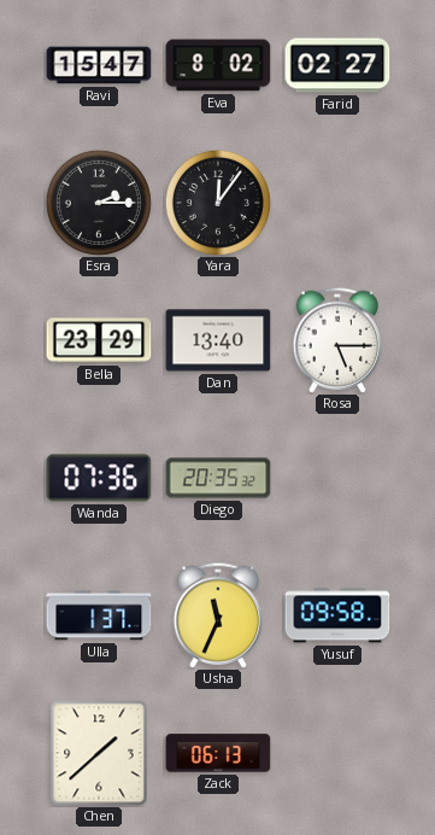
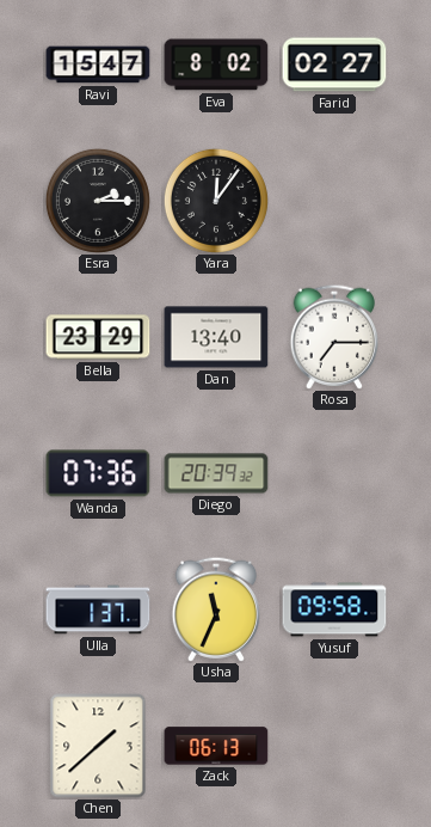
Rosa: 5:15 -> 7:15 (333, 337)
Diego: 20:35 -> 20:39 (216, 473)
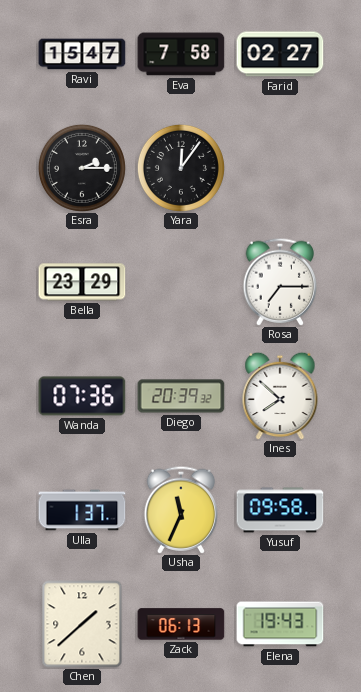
Eva: 8:02 -> 7:58 (181, 54)
Dan: 13:40 -> none (216, 337)
Ines: none -> 7:52 (280, 396)
Elena: none -> 19:43 (280, 624)
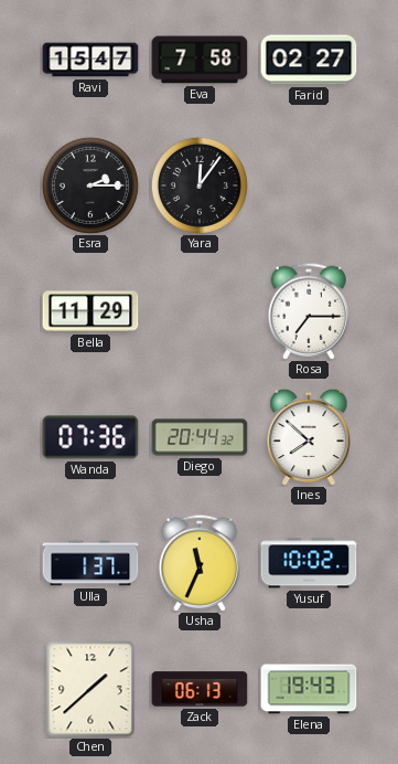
Bella: 23:29 -> 11:29 (90, 311)
Diego: 20:39 -> 20:44 (200, 437)
Yusuf: 09:58 -> 10:02 (309, 563)
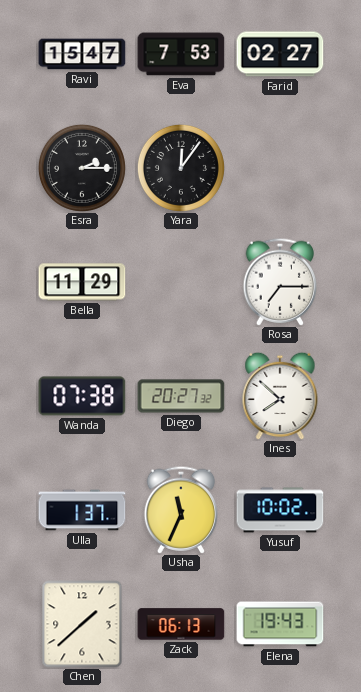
Eva: 7:58 -> 7:53 (181, 54)
Wanda: 07:36 -> 07:38 (82, 396)
Diego: 20:44 -> 20:27 (181, 396)
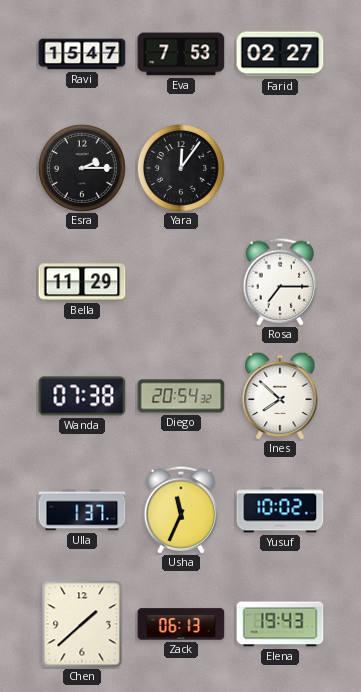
Diego: 20:27 -> 20:54 (181, 396)
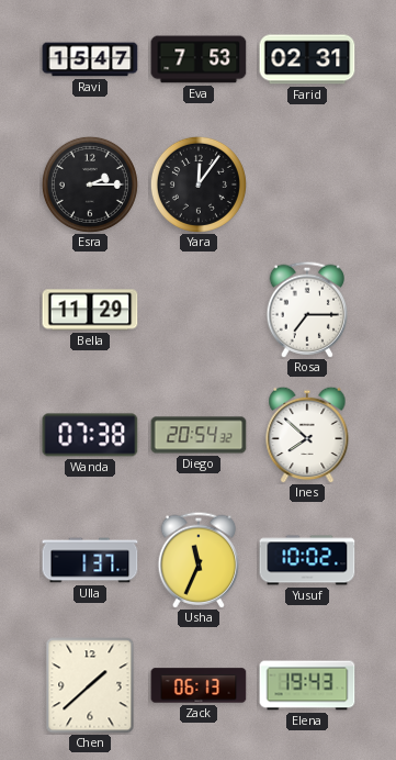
Farid: 02:27 -> 02:31 (307, 59)
